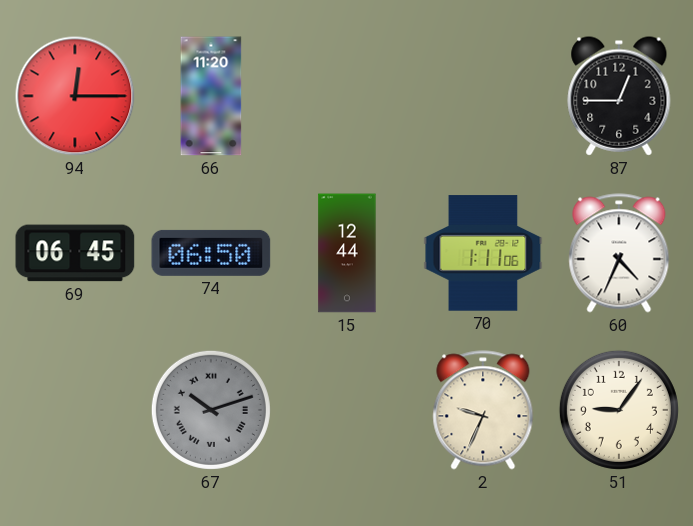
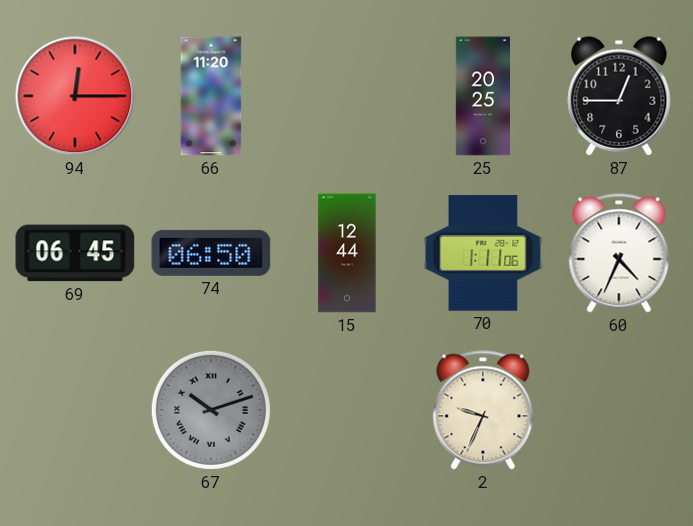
25: none -> 20:25 (482, 96)
51: 9:06 -> none (619, 410)
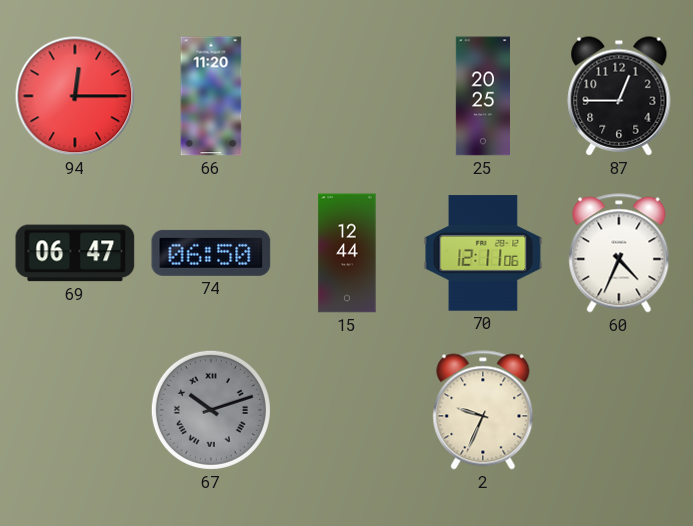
69: 06:45 -> 06:47 (75, 253)
70: 1:11 -> 12:11 (483, 253)
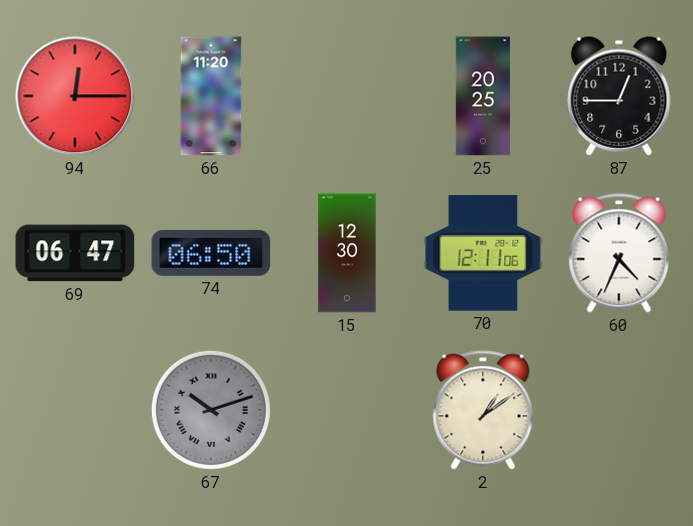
15: 12:44 -> 12:30 (347, 253)
2: 9:34 -> 1:09 (483, 410)
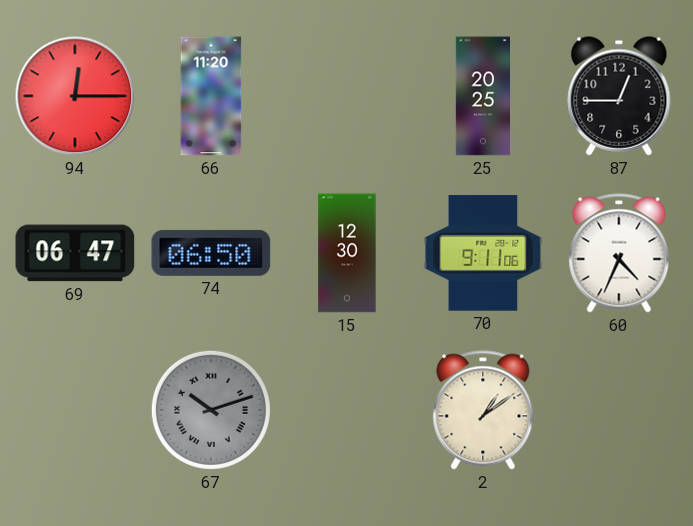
70: 12:11 -> 9:11 (483, 253)
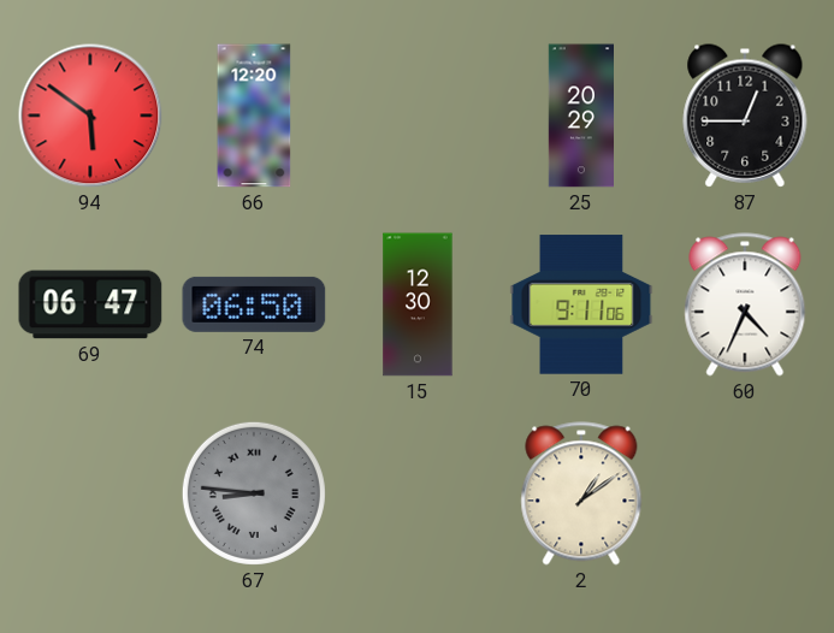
94: 12:15 -> 5:51 (90, 116)
66: 11:20 -> 12:20 (254, 116)
25: 20:25 -> 20:29 (580, 116)
67: 10:12 -> 8:46 (254, 493)
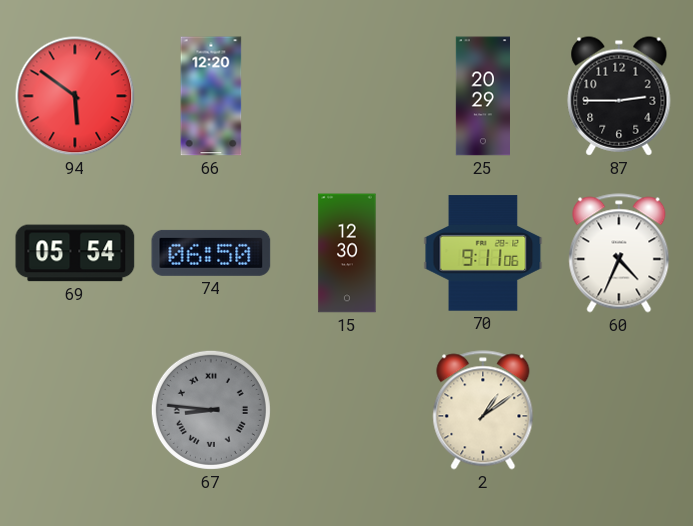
87: 12:45 -> 2:45 (619, 96)
69: 06:47 -> 05:54 (75, 253)
